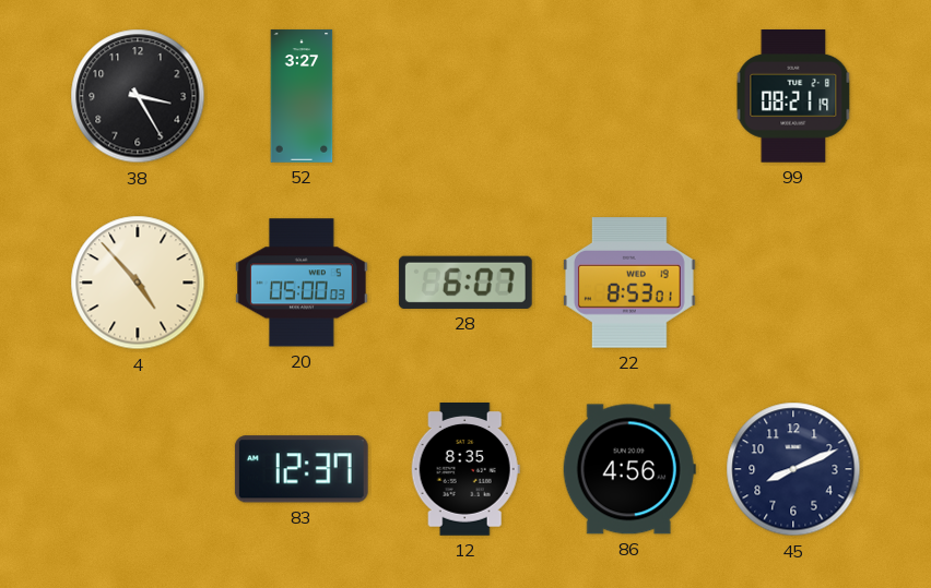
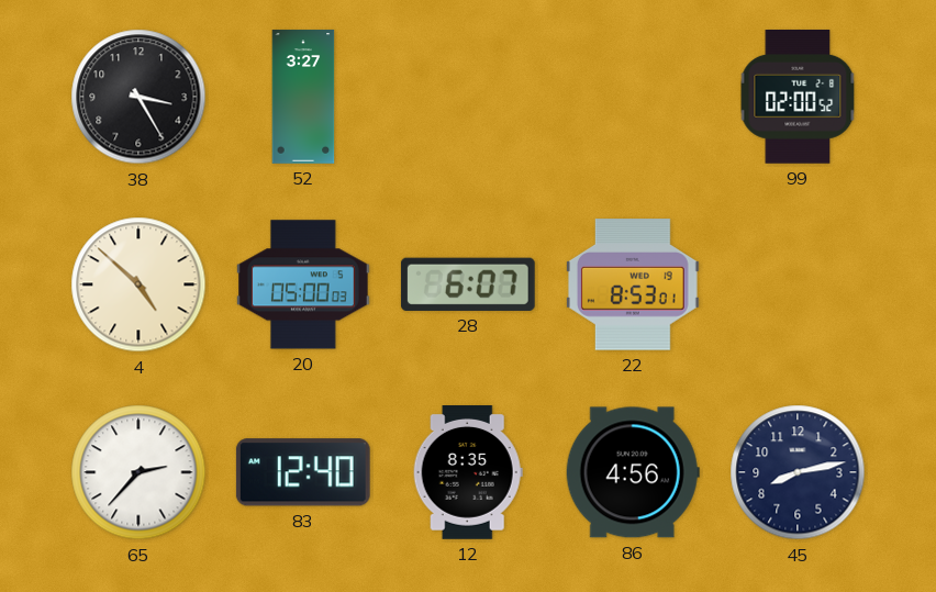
99: 08:21 -> 02:00 (798, 98)
4: 4:53 -> 4:52 (138, 284)
65: none -> 2:37 (138, 472)
83: 12:37 -> 12:40 (303, 472)
45: 8:11 -> 8:13 (798, 472)
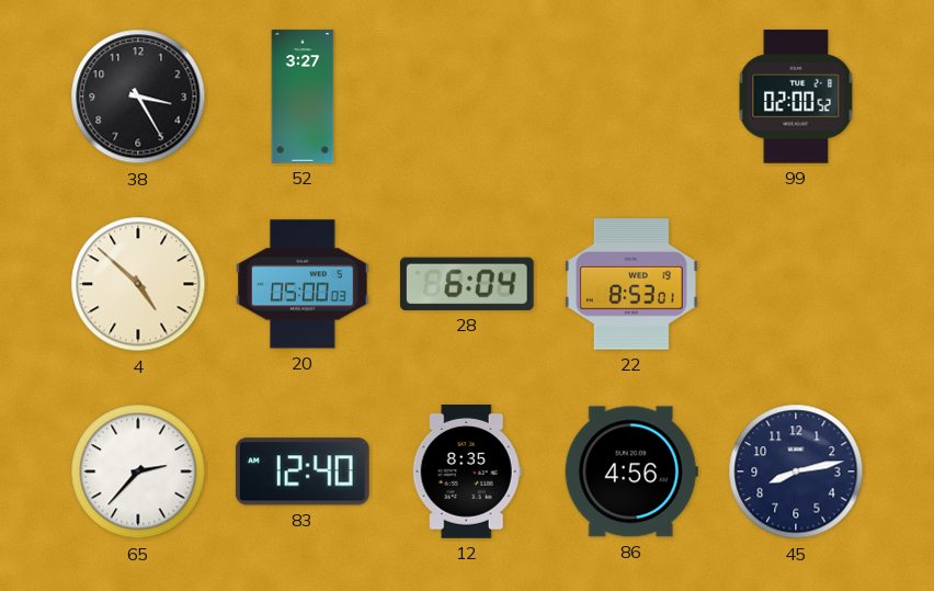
28: 6:07 -> 6:04 (467, 284)
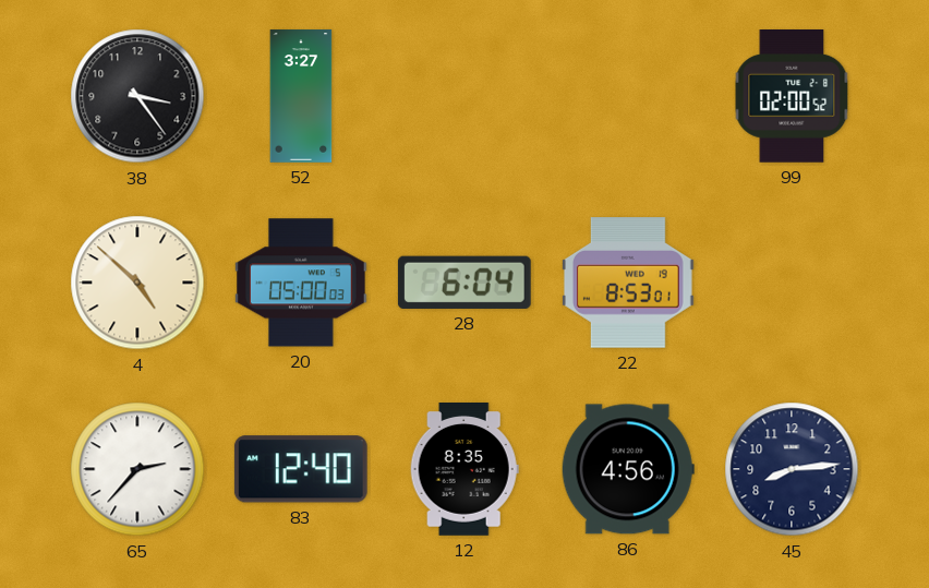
38: 3:25 -> 3:24 (137, 96)
45: 8:13 -> 8:14 (792, 469)
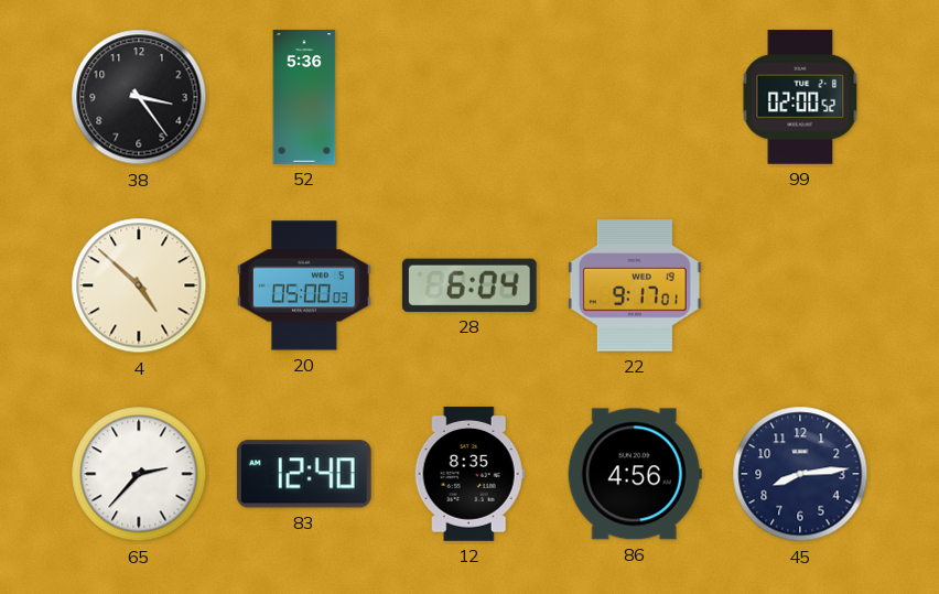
52: 3:27 -> 5:36 (304, 97)
22: 8:53 -> 9:17 (635, 285)
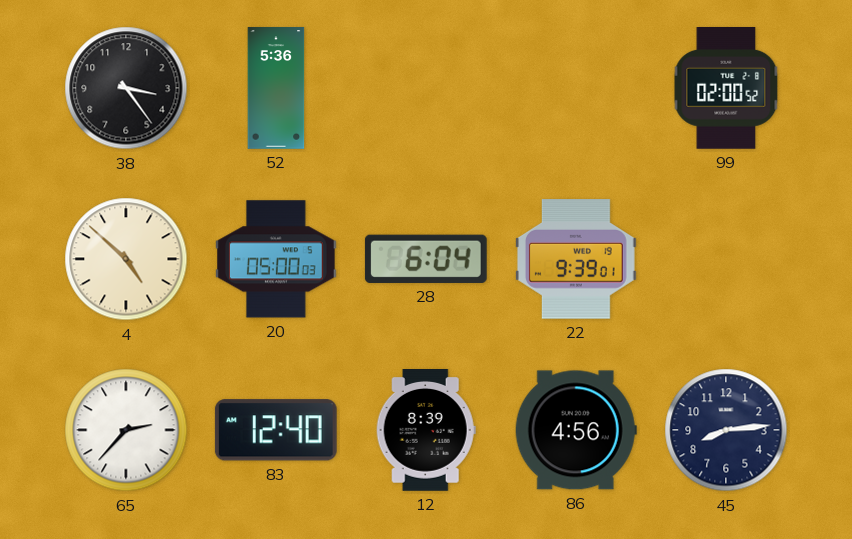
22: 9:17 -> 9:39 (576, 259)
12: 8:35 -> 8:39 (426, 431)
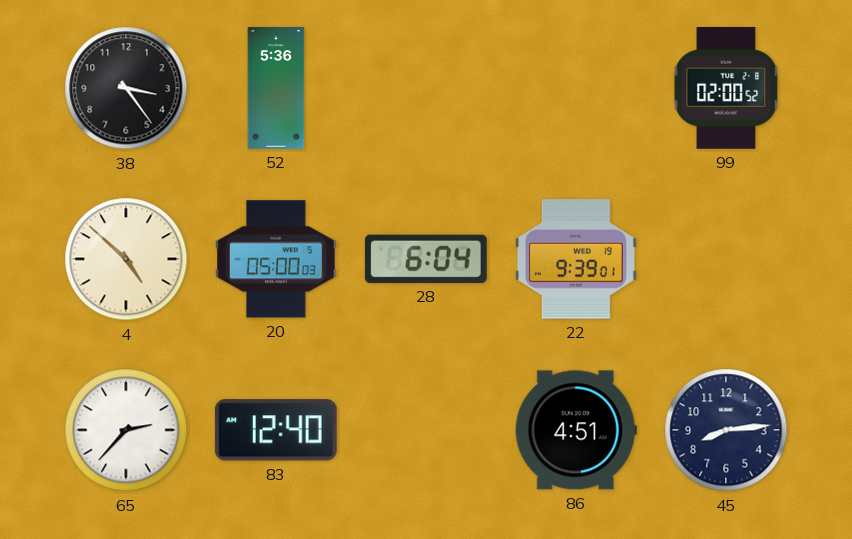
12: 8:39 -> none (426, 431)
86: 4:56 -> 4:51 (576, 430)
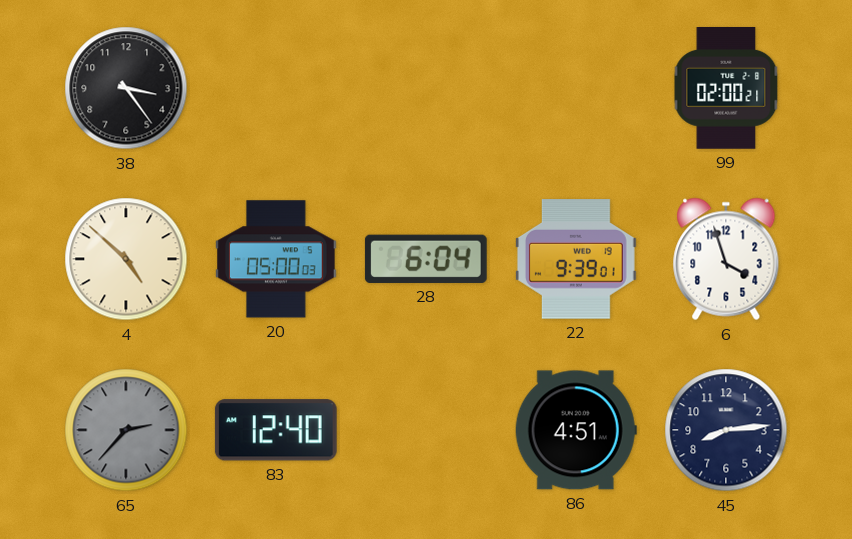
52: 5:36 -> none (276, 88)
99: 02:00:52 -> 02:00:21 (726, 89)
6: none -> 3:57 (726, 259)
65 dial: white -> grey (126, 430)
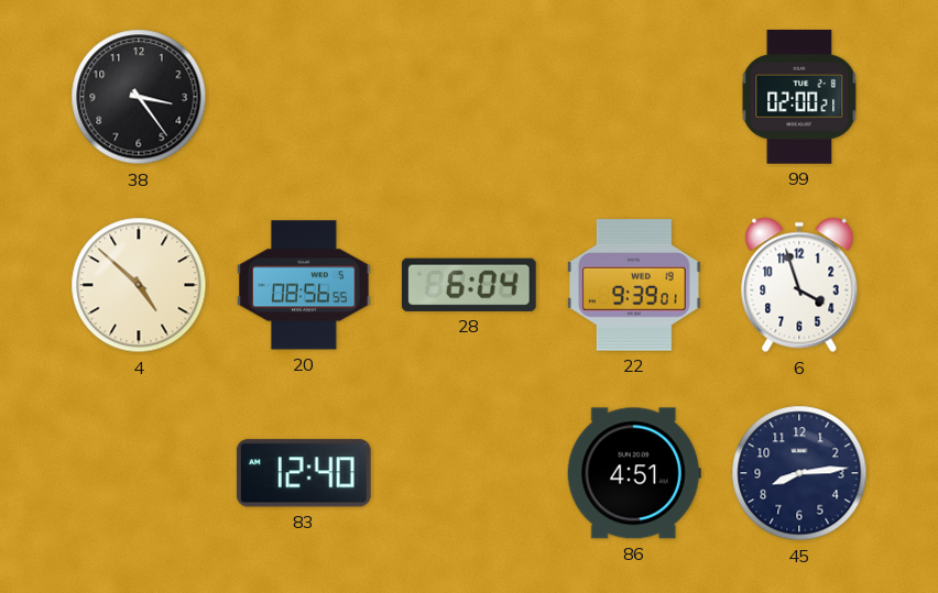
20: 05:00 -> 08:56 (305, 285)
65: 2:37 -> none (126, 430)
